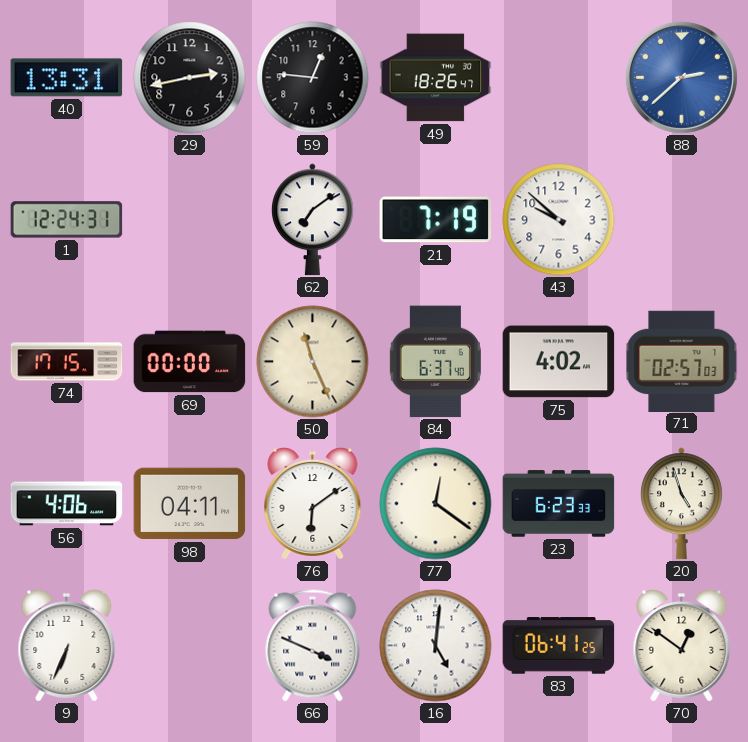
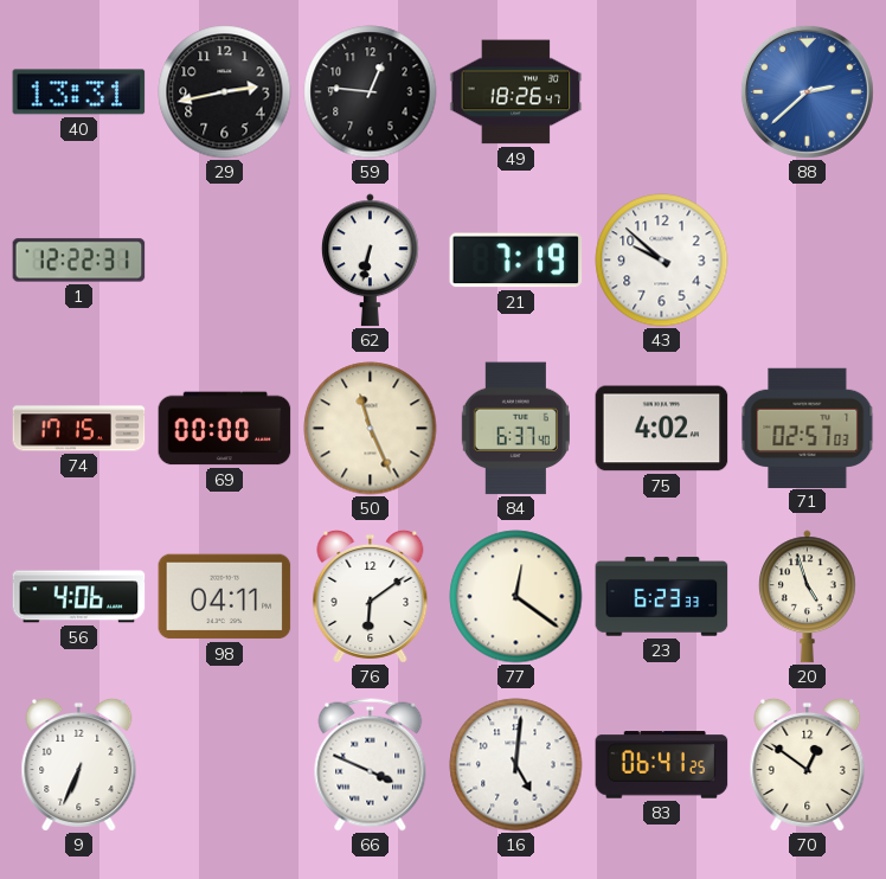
1: 12:24 -> 12:22 (79, 261)
62: 7:09 -> 6:32 (370, 261)
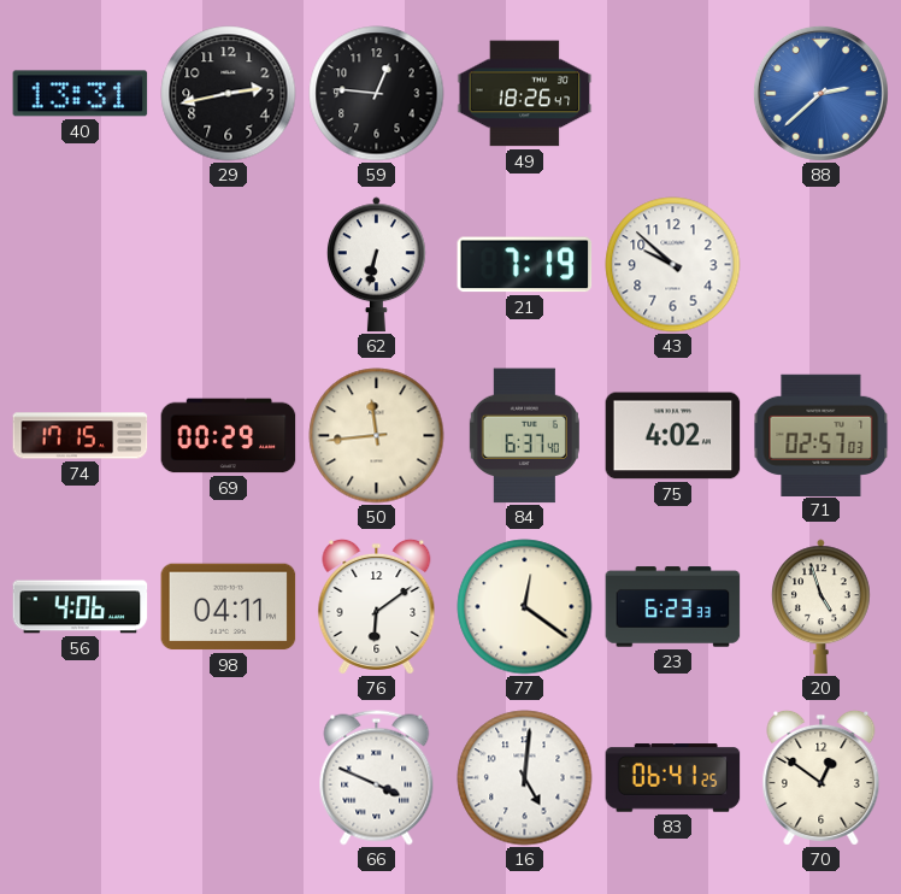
1: 12:22 -> none (79, 261)
69: 00:00 -> 00:29 (229, 436)
50: 11:26 -> 11:44 (377, 436)
9: 6:34 -> none (79, 764)
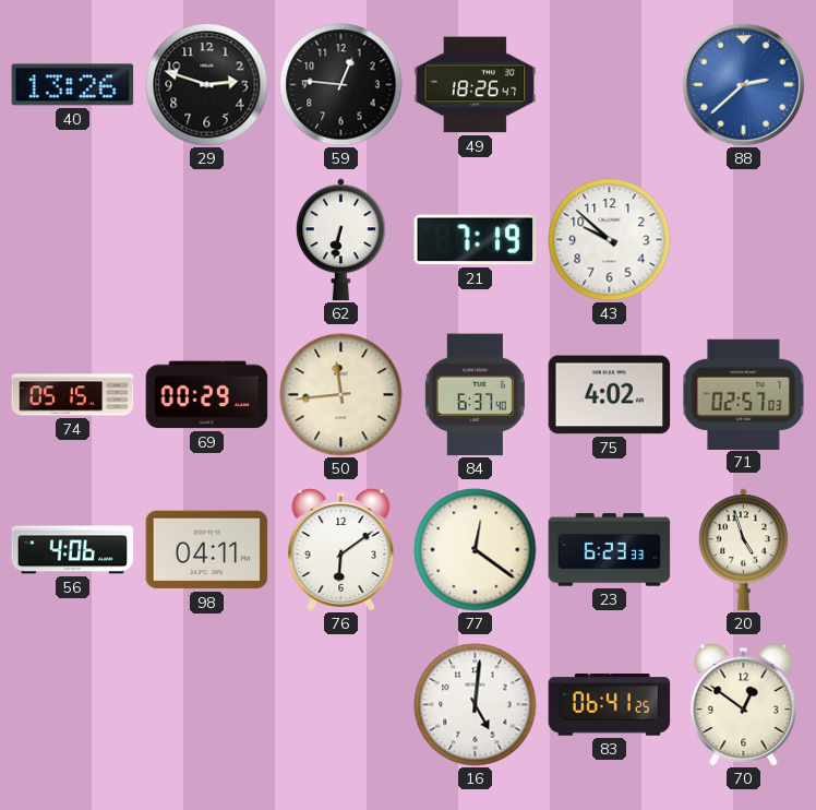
40: 13:31 -> 13:26 (73, 85)
29: 2:43 -> 2:48 (207, 85)
74: 17:15 -> 05:15 (73, 395)
66: 3:49 -> none (377, 778)
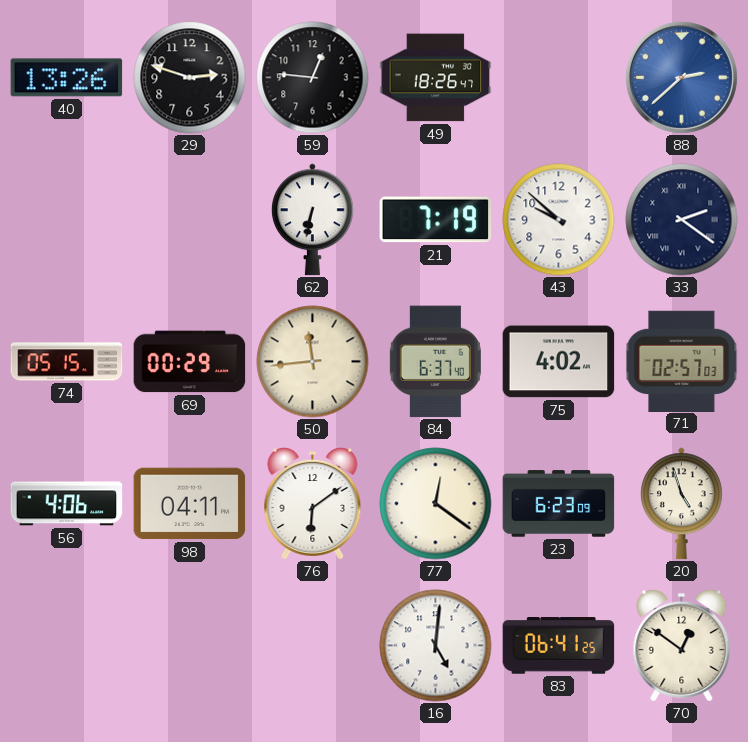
33: none -> 2:21 (682, 220)
23: 6:23:33 -> 6:23:09 (559, 504)
